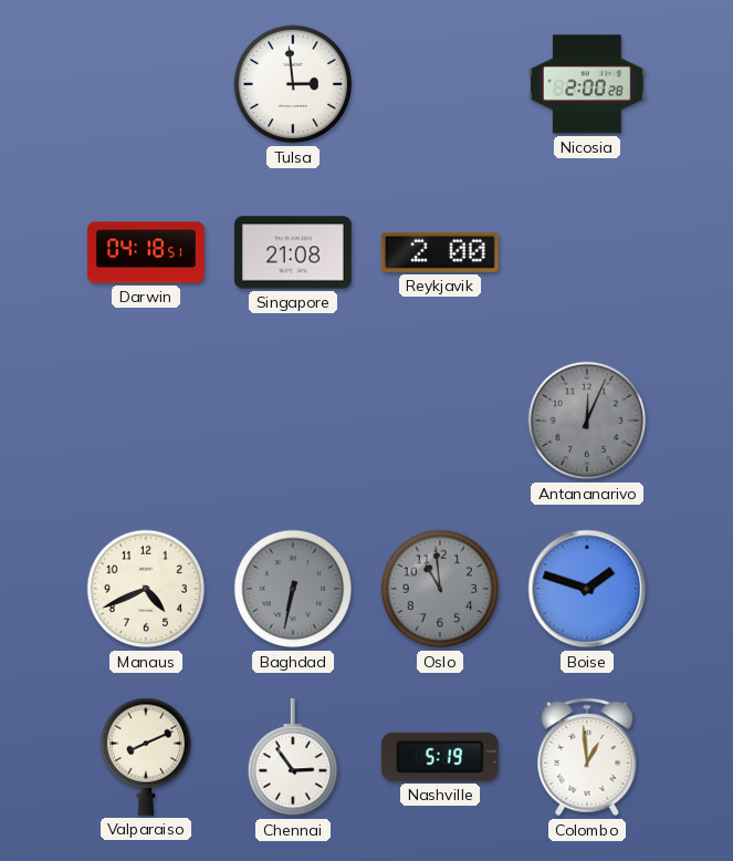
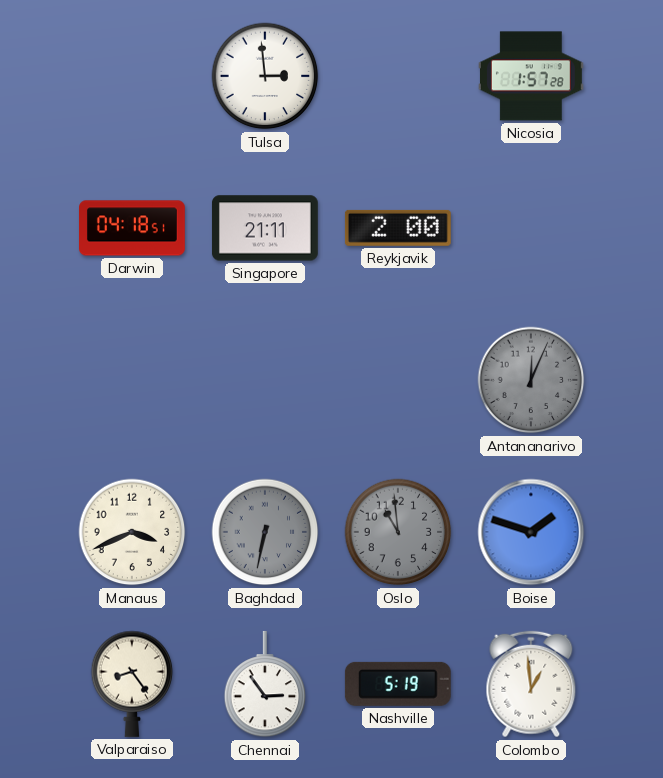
Nicosia: 2:00 -> 1:57 (531, 76)
Singapore: 21:08 -> 21:11 (265, 228)
Manaus: 4:41 -> 3:41 (132, 532)
Valparaiso: 8:11 -> 8:24 (132, 684)
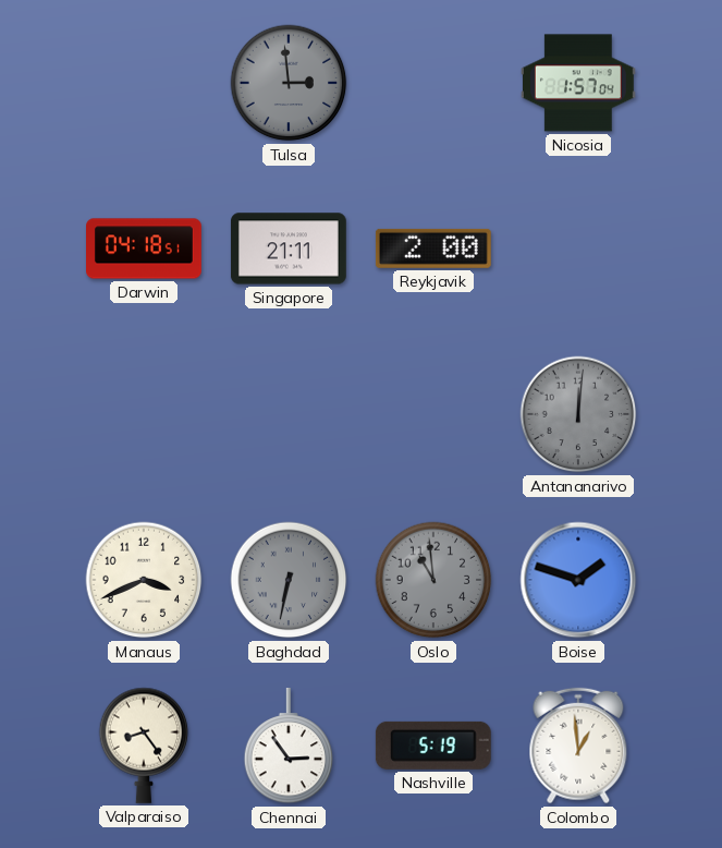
Tulsa dial: white -> grey (289, 83)
Nicosia: 1:57:28 -> 1:57:04 (578, 83)
Antananarivo: 12:04 -> 12:01 (578, 414)
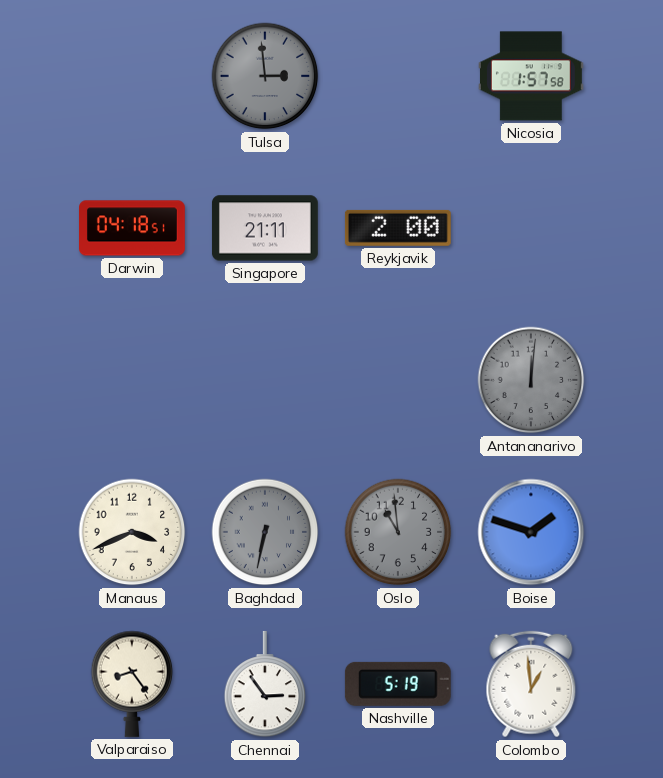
Nicosia: 1:57:04 -> 1:57:58 (531, 76)
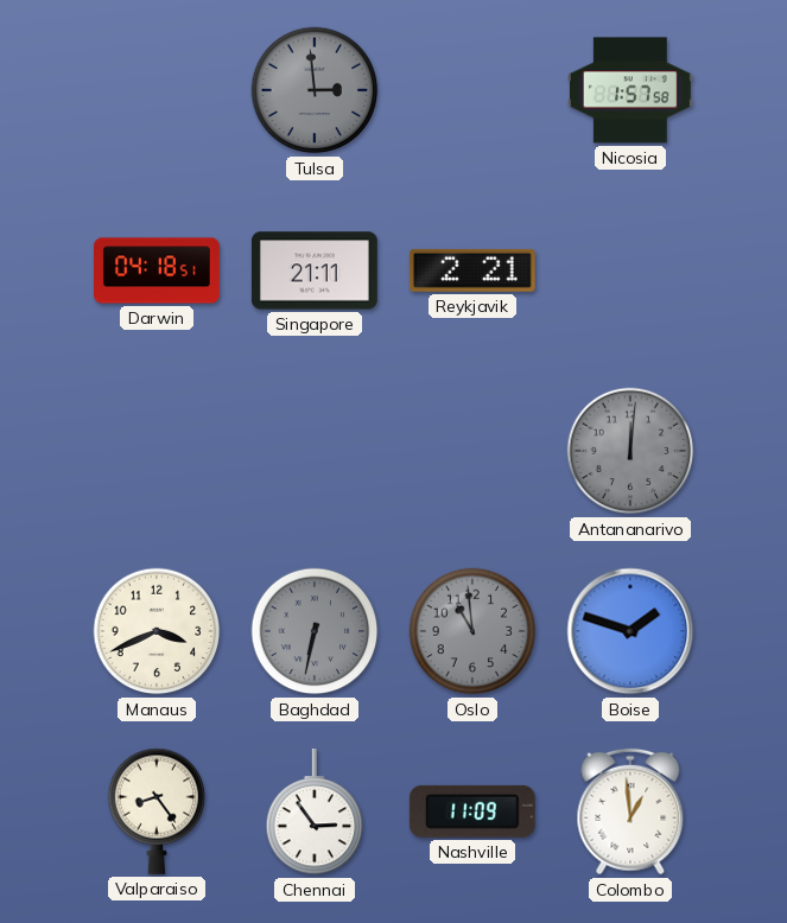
Reykjavik: 2:00 -> 2:21 (472, 270)
Nashville: 5:19 -> 11:09 (472, 811)
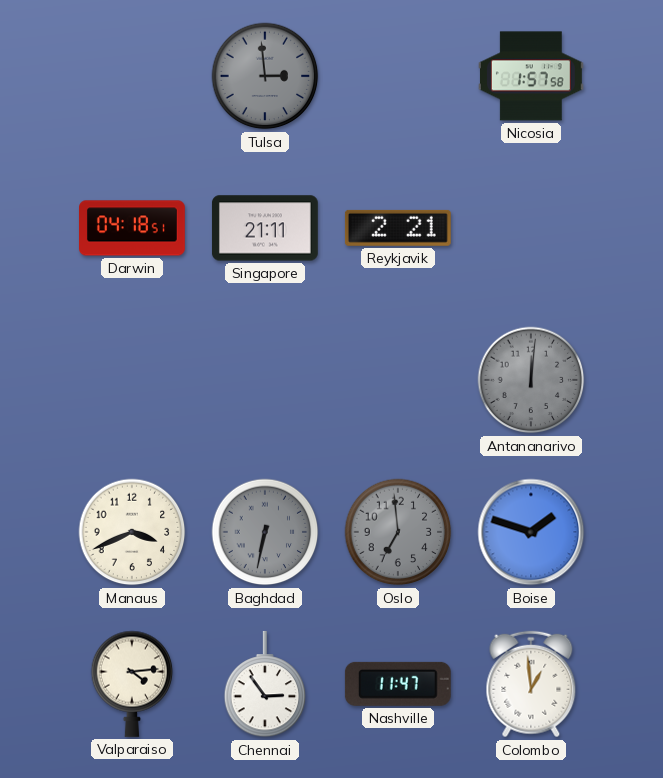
Oslo: 10:59 -> 6:59 (398, 532)
Valparaiso: 8:24 -> 4:14 (132, 684)
Nashville: 11:09 -> 11:47 (398, 684)
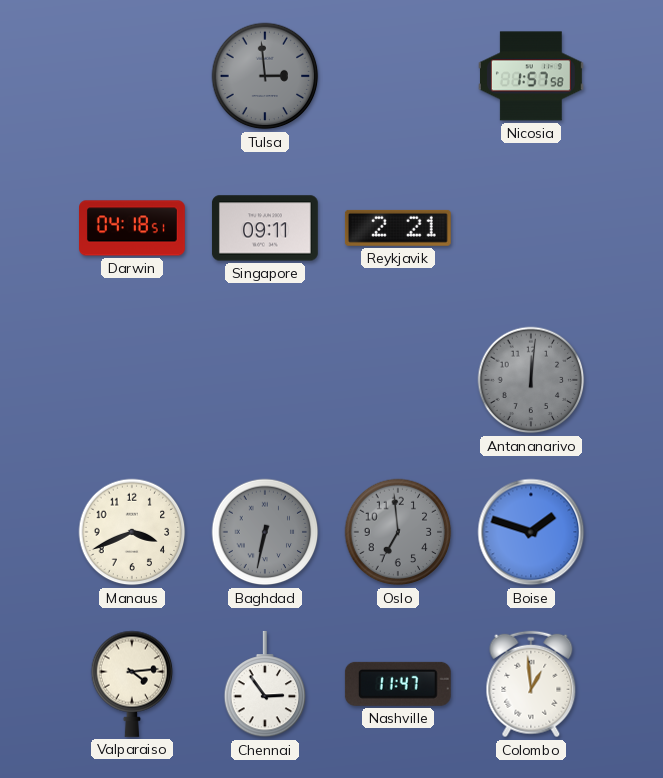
Singapore: 21:11 -> 09:11 (265, 228)
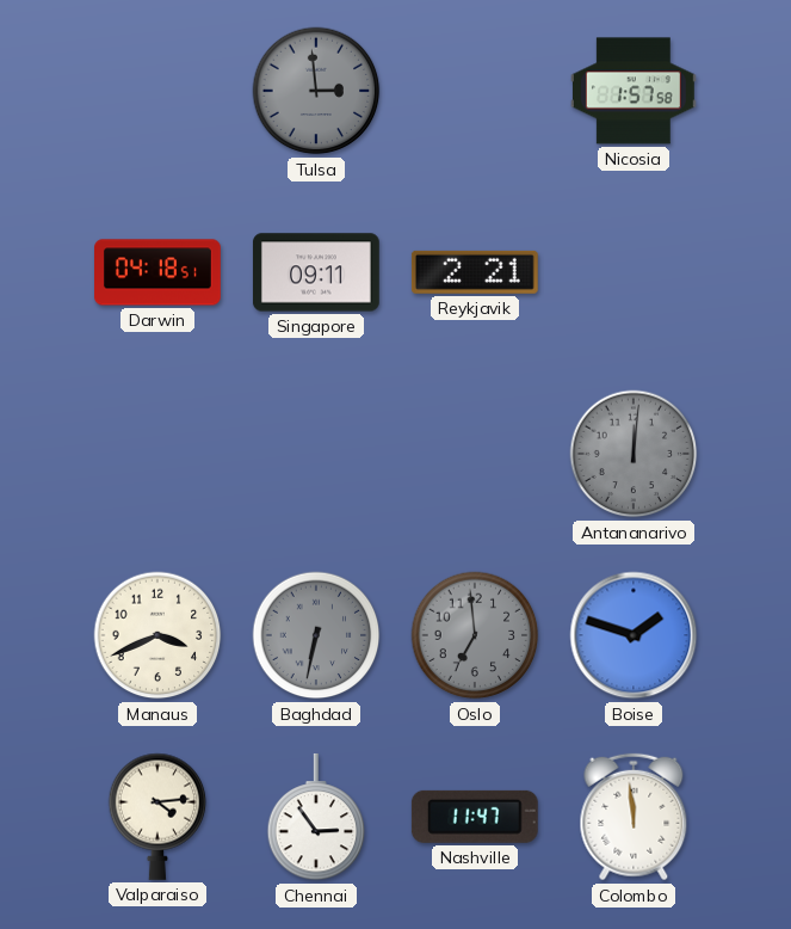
Colombo: 12:59 -> 11:59 (634, 817)
